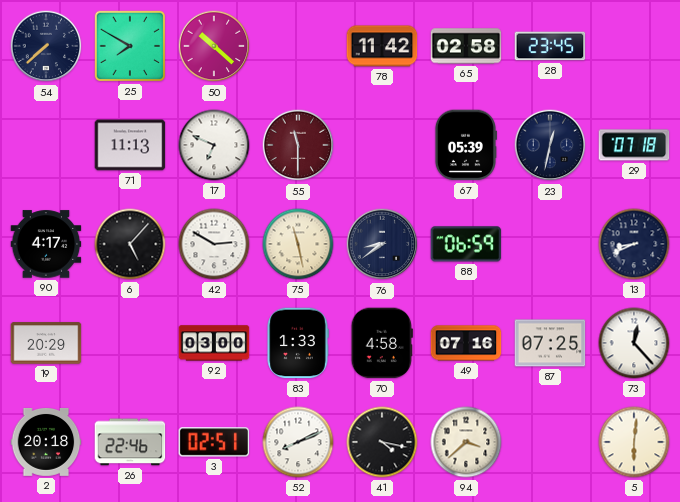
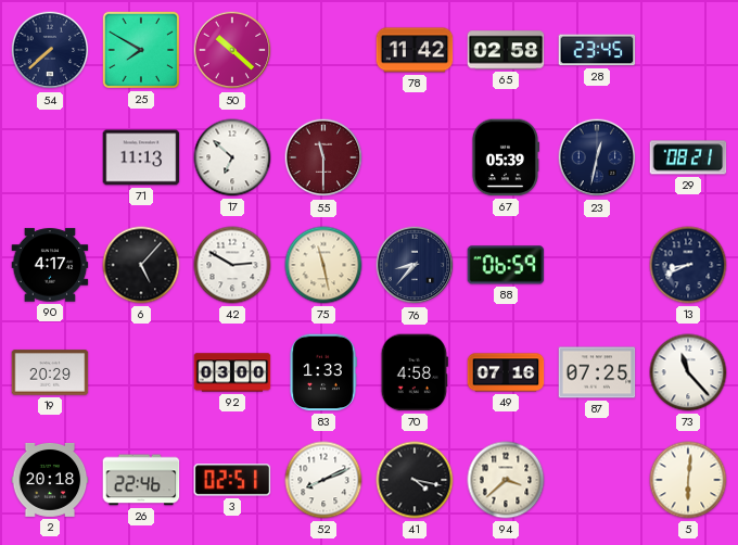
17: 6:49 -> 6:52 (232, 157)
29: 07:18 -> 08:21 (688, 157)
76: 8:39 -> 8:37 (415, 265)
73: 12:23 -> 11:23 (688, 372)
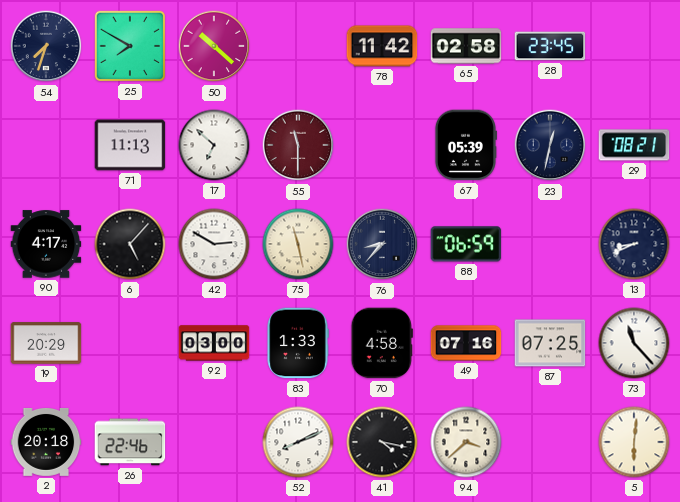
54: 7:38 -> 7:33 (46, 46)
3: 02:51 -> none (232, 480)
